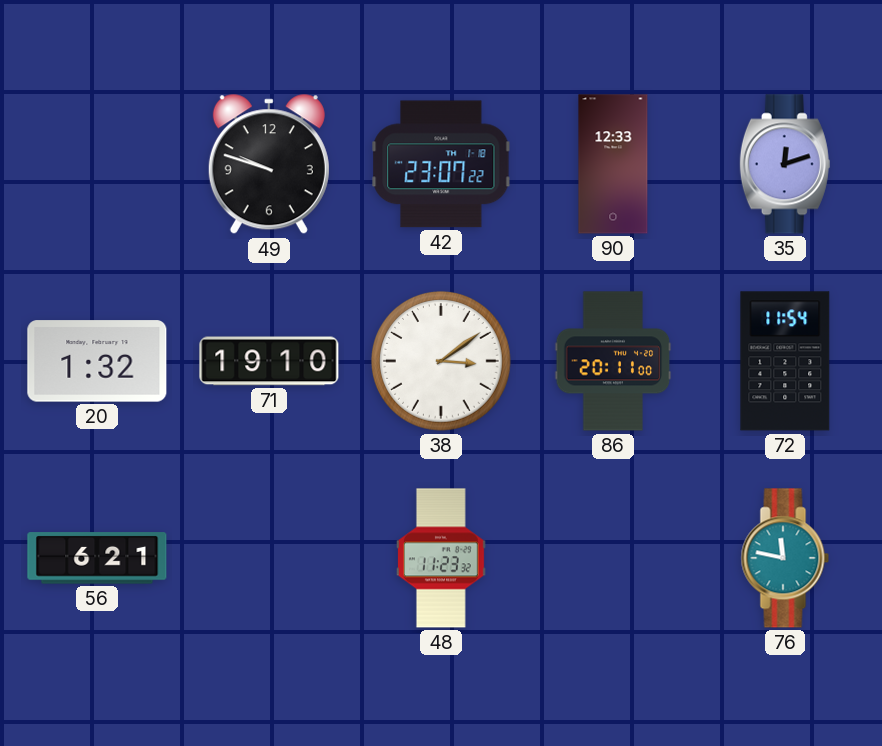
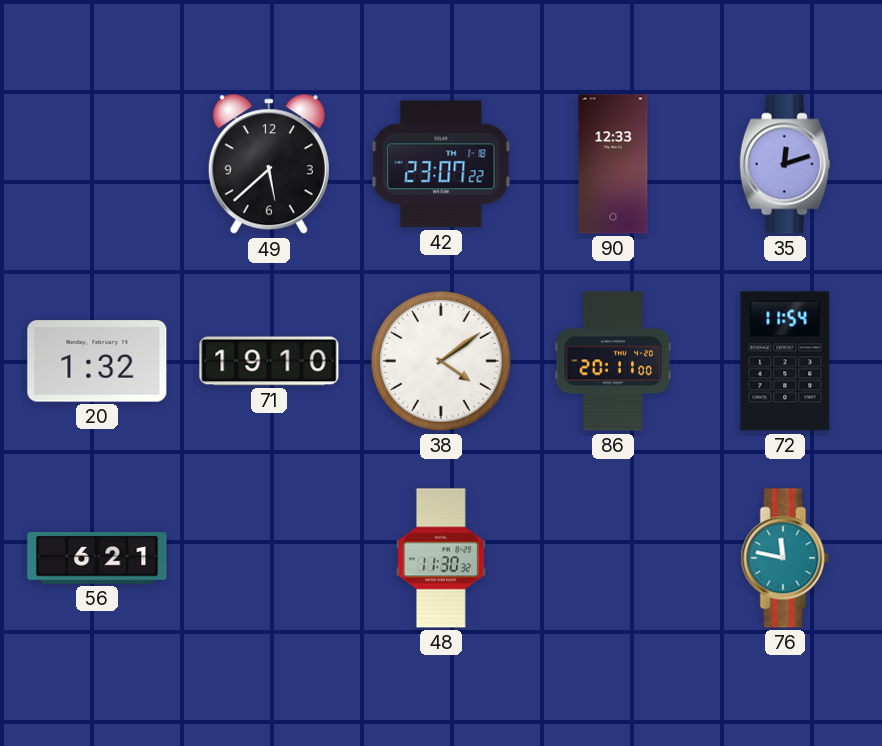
49: 9:48 -> 5:38 (269, 165)
38: 3:09 -> 4:09 (441, 361)
48: 11:23 -> 11:30 (442, 558)
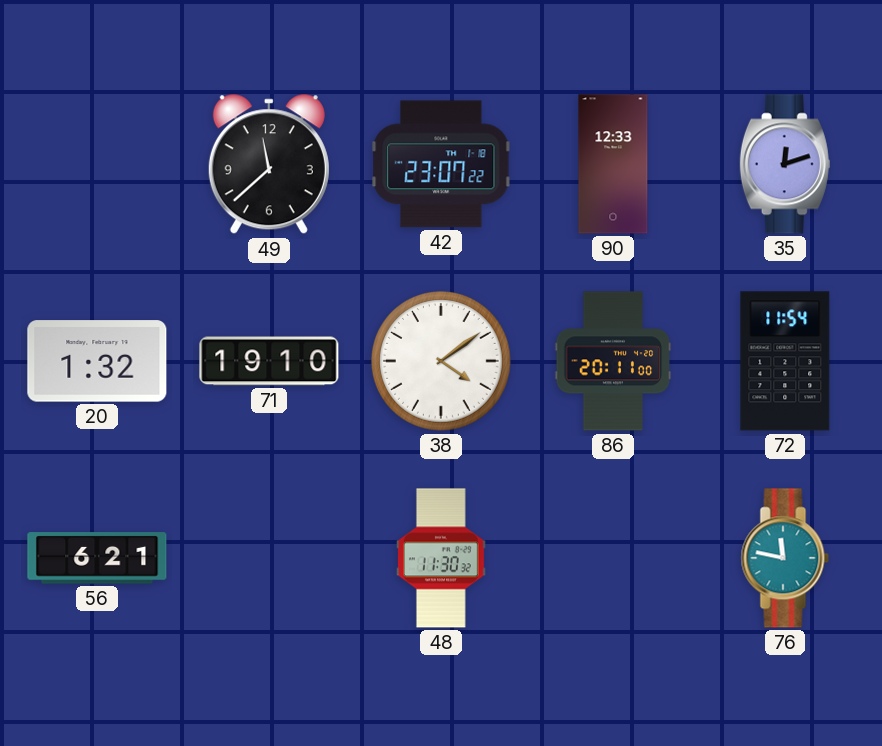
49: 5:38 -> 11:38 (269, 165)
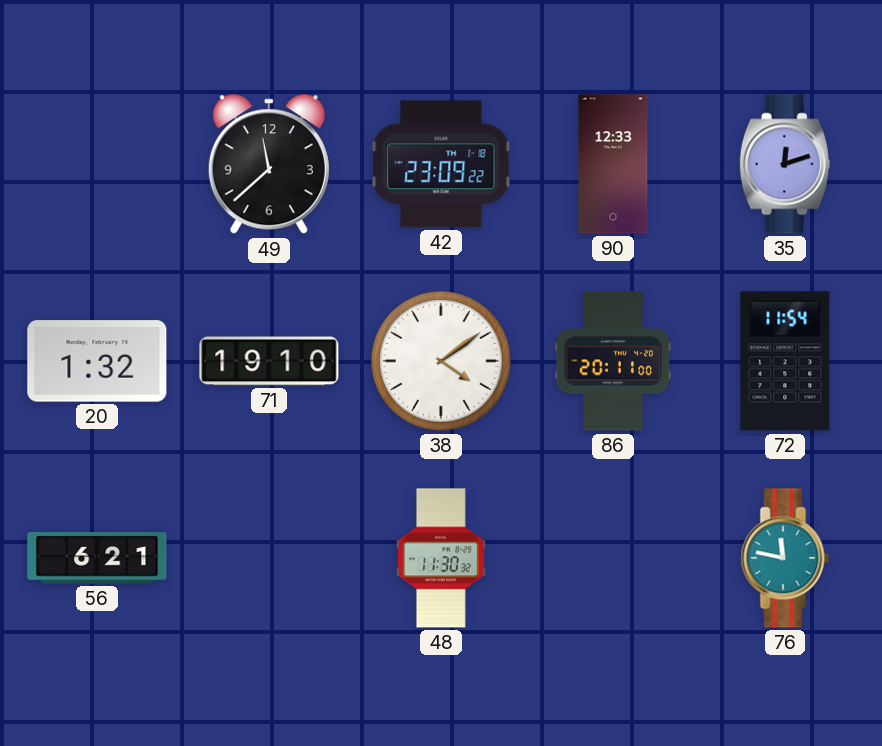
42: 23:07 -> 23:09 (441, 164)
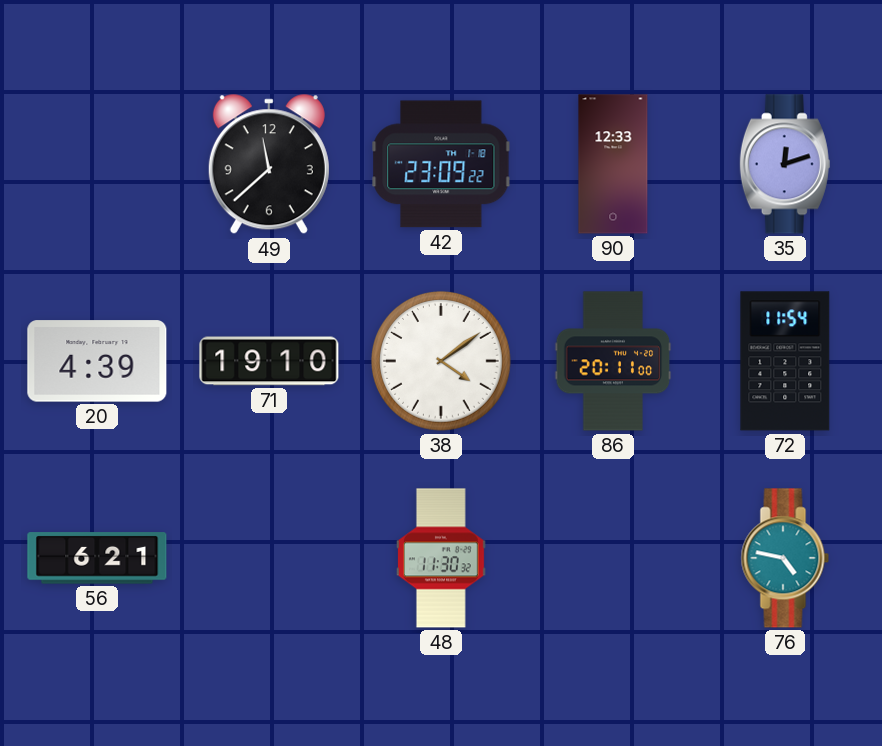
20: 1:32 -> 4:39 (97, 361)
76: 11:47 -> 4:47 (785, 558)
